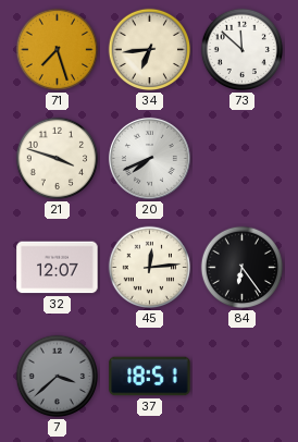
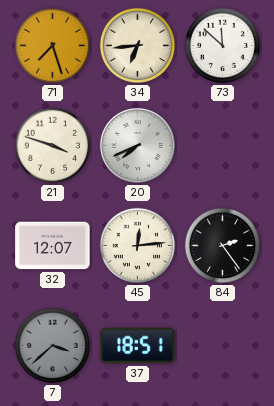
84: 6:24 -> 2:24 (223, 246)
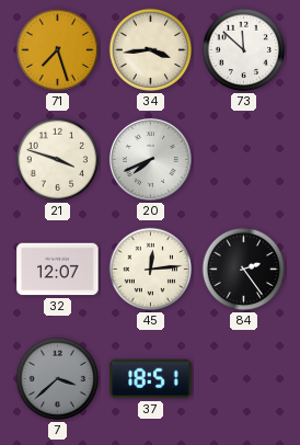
34: 6:44 -> 3:44 (151, 50)
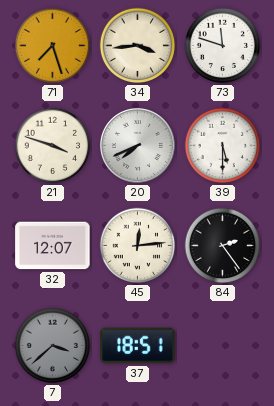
73: 11:52 -> 11:48 (223, 46)
39: none -> 5:30 (223, 146)
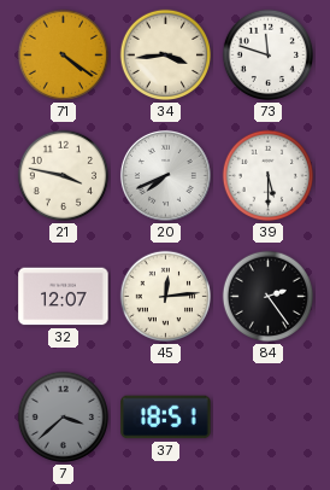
71: 7:27 -> 4:21 (64, 56)
21: 3:48 -> 3:47 (64, 176)
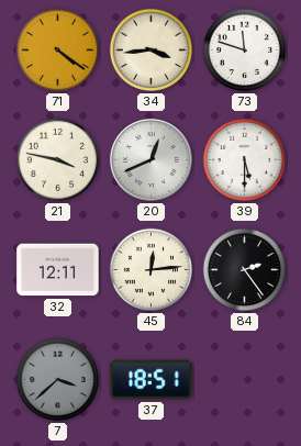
20: 7:41 -> 12:41 (150, 159)
32: 12:07 -> 12:11 (58, 270)
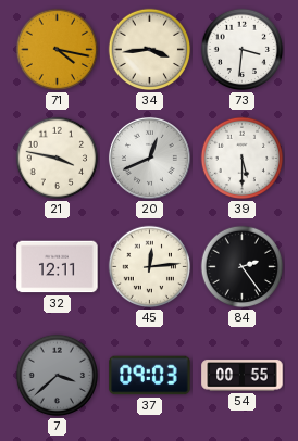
71: 4:21 -> 4:17 (58, 50)
73: 11:48 -> 3:31 (243, 50)
37: 18:51 -> 09:03 (150, 376)
54: none -> 00:55 (243, 376)
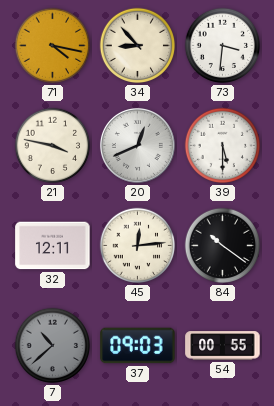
34: 3:44 -> 8:53 (138, 46)
84: 2:24 -> 10:21 (223, 246)
7: 3:38 -> 10:38 (53, 346)
